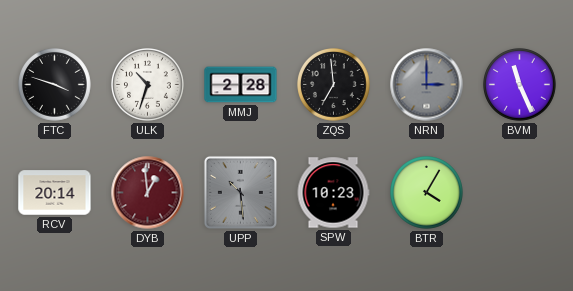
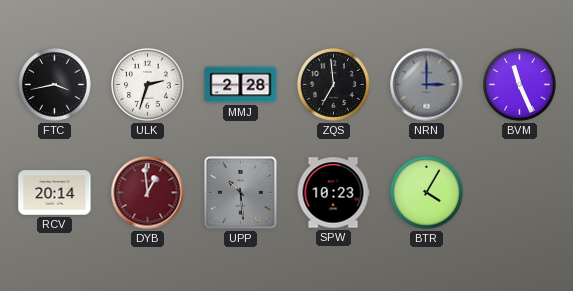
FTC: 3:48 -> 3:43 (55, 85)
ULK: 10:33 -> 2:33 (148, 85)
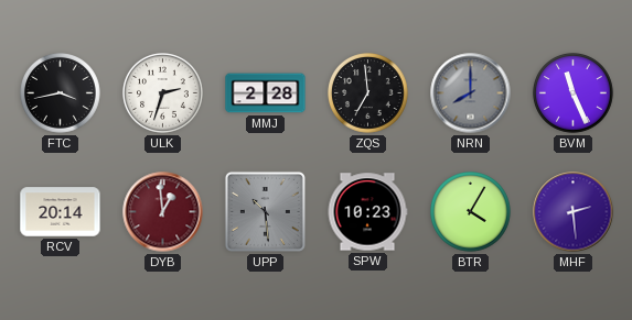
NRN: 3:00 -> 8:00 (471, 93)
MHF: none -> 2:29 (574, 212)
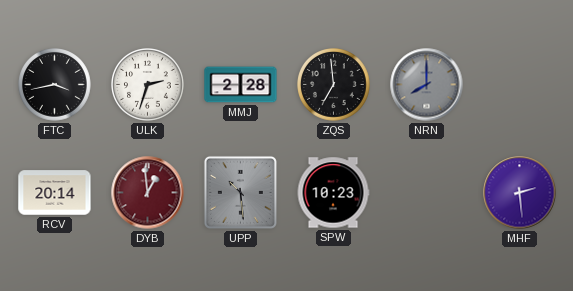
BVM: 11:26 -> none (574, 93)
BTR: 4:05 -> none (471, 212)
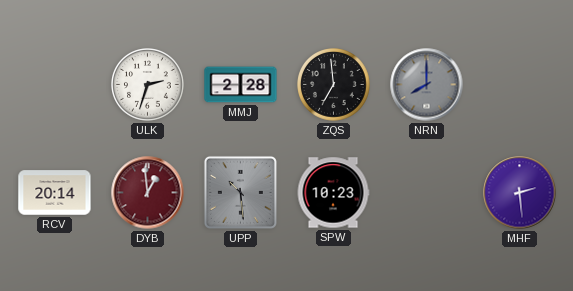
FTC: 3:43 -> none (55, 85)
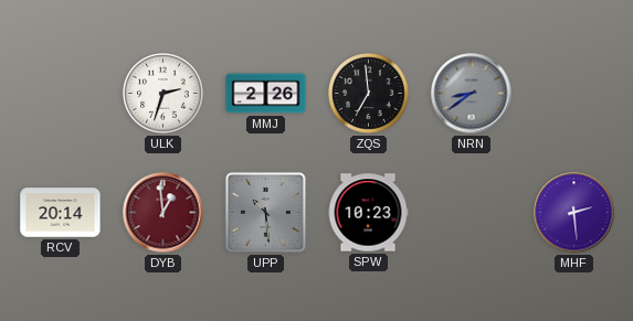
MMJ: 2:28 -> 2:26 (266, 94)
NRN: 8:00 -> 8:39 (472, 94)
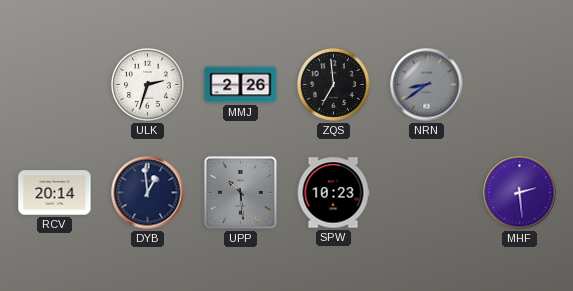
DYB dial: burgundy -> navy (148, 193)
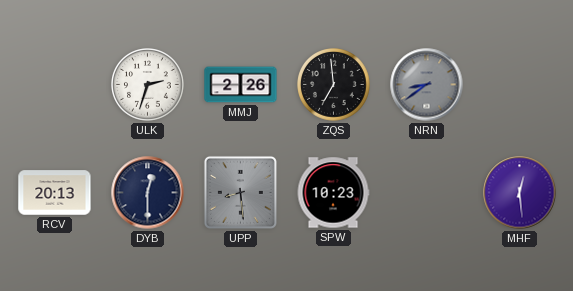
RCV: 20:14 -> 20:13 (55, 193)
DYB: 12:59 -> 12:30 (148, 193)
UPP: 10:29 -> 8:29 (240, 192)
MHF: 2:29 -> 12:29 (520, 193)
